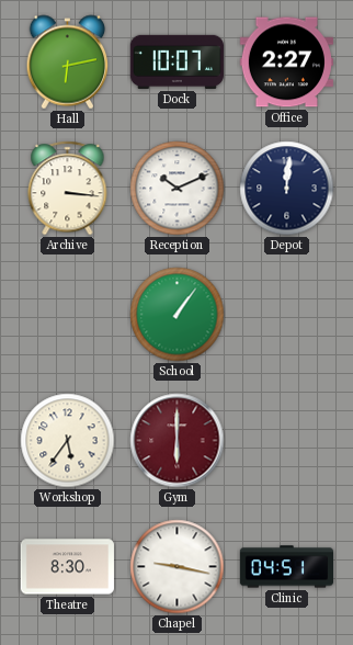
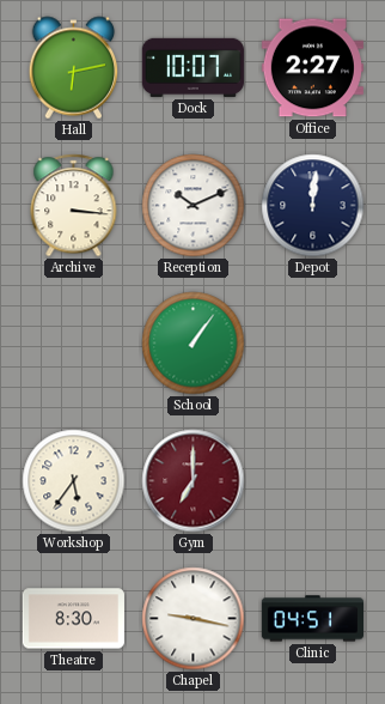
Gym: 6:00 -> 7:00 (194, 481)
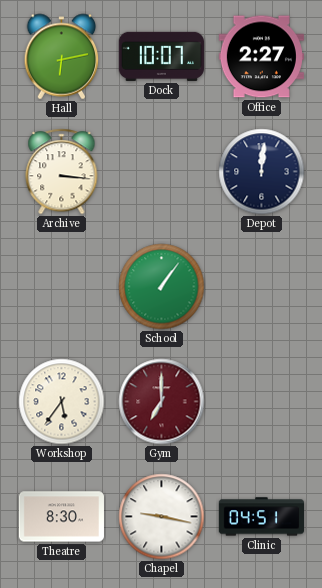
Reception: 10:11 -> none (194, 206)
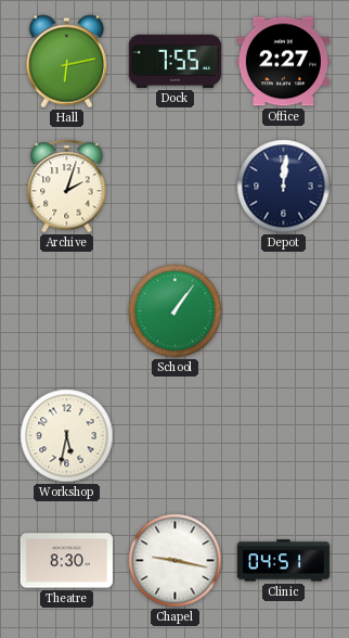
Dock: 10:07 -> 7:55 (174, 61)
Archive: 3:16 -> 2:03 (67, 187)
Workshop: 5:36 -> 5:32 (67, 436)
Gym: 7:00 -> none (162, 402)
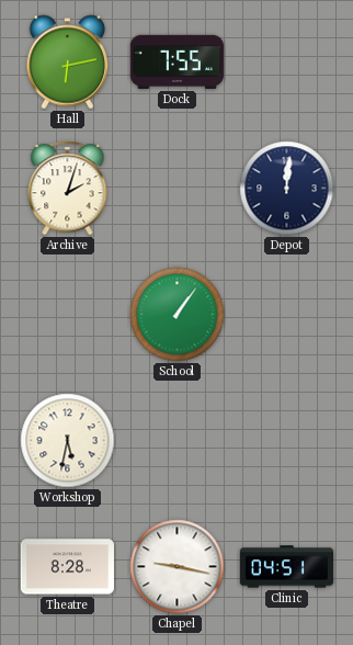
Office: 2:27 -> none (283, 62)
Theatre: 8:30 -> 8:28 (67, 567)
